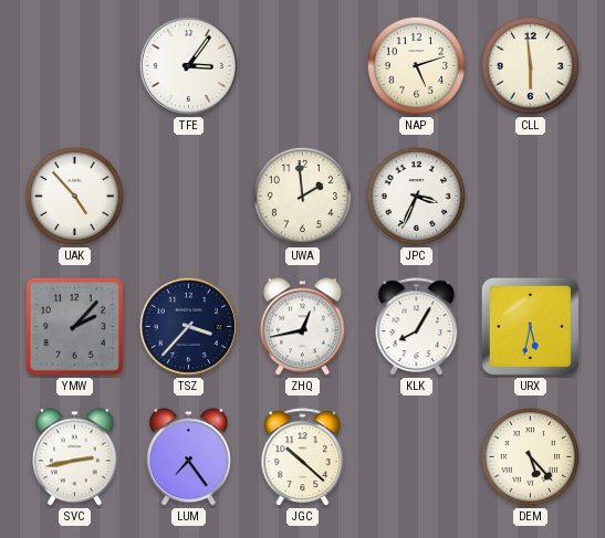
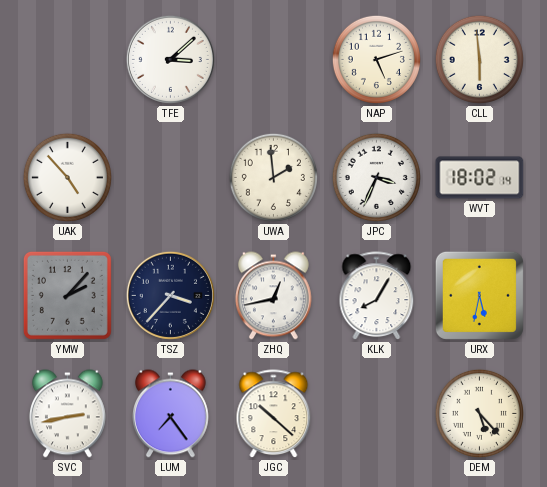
TFE: 3:06 -> 3:08 (170, 59)
WVT: none -> 18:02 (480, 178)
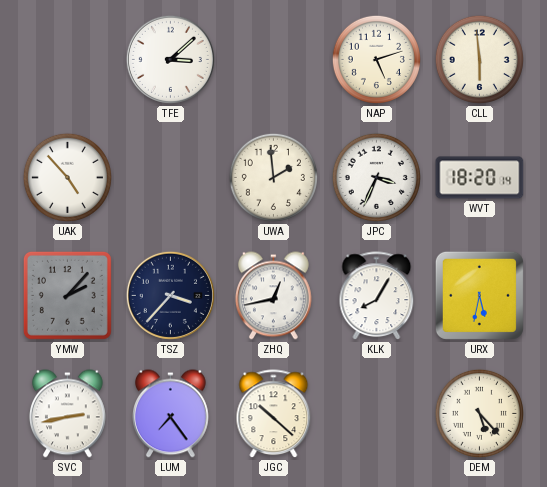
WVT: 18:02 -> 18:20 (480, 178)
